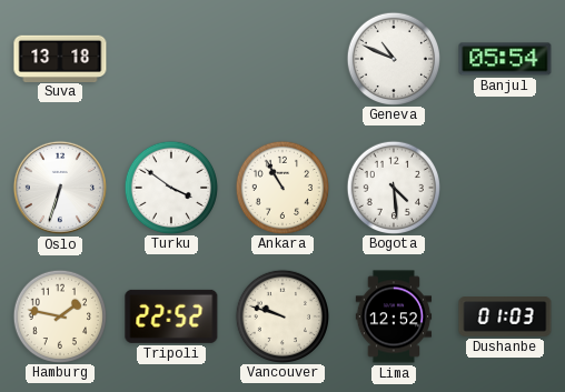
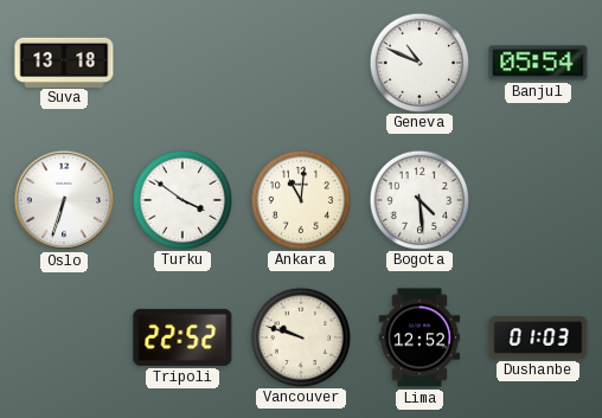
Ankara: 10:55 -> 11:01 (300, 199)
Hamburg: 1:47 -> none (59, 315)
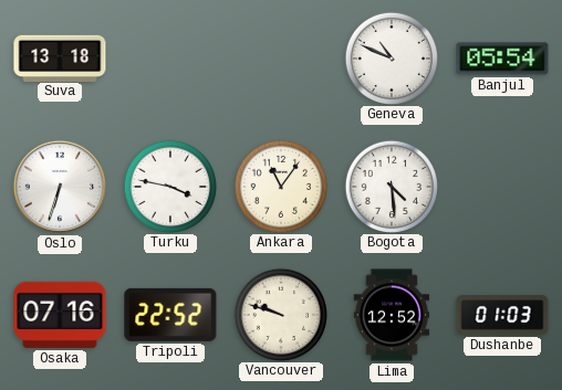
Turku: 3:51 -> 3:47 (169, 186)
Ankara: 11:01 -> 11:06 (280, 186)
Osaka: none -> 07:16 (60, 315)
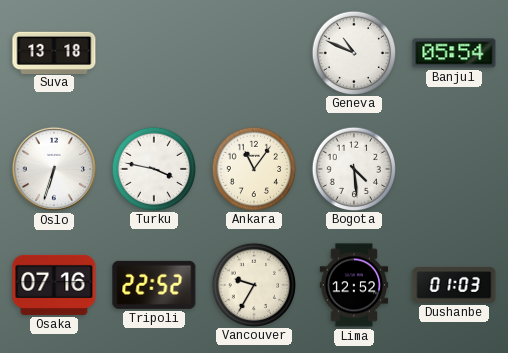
Vancouver: 9:48 -> 9:35 (253, 284)
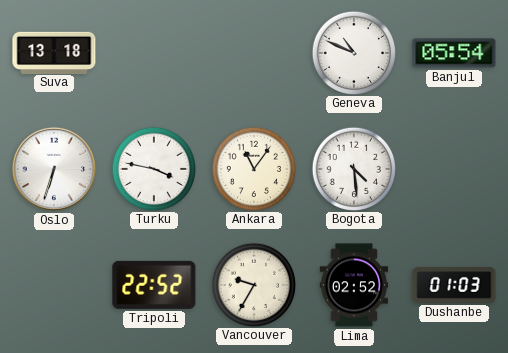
Osaka: 07:16 -> none (54, 285)
Lima: 12:52 -> 02:52 (354, 285)
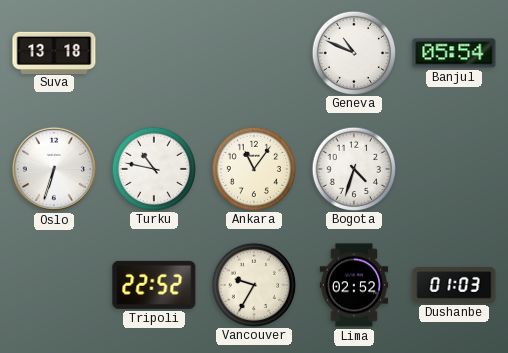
Turku: 3:47 -> 10:47 (153, 168)
Bogota: 4:29 -> 4:33 (353, 168)
